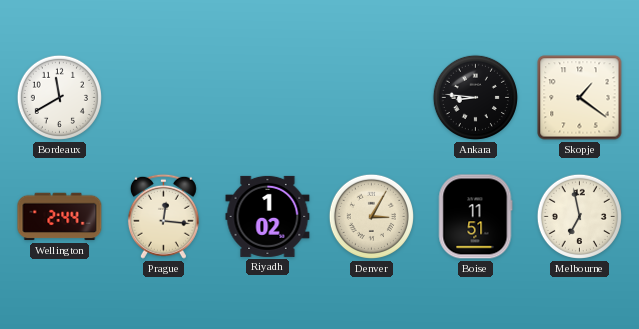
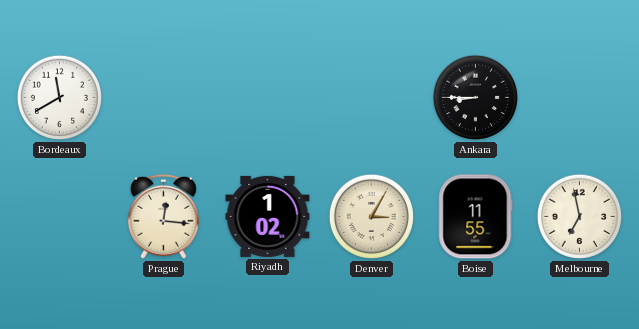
Ankara: 8:46 -> 8:45 (475, 97)
Skopje: 1:21 -> none (580, 98)
Wellington: 2:44 -> none (60, 217)
Boise: 11:51 -> 11:55 (475, 217)
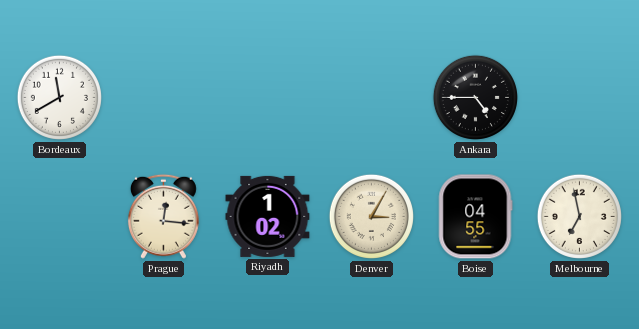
Ankara: 8:45 -> 4:45 (475, 97)
Boise: 11:55 -> 04:55 (475, 217)
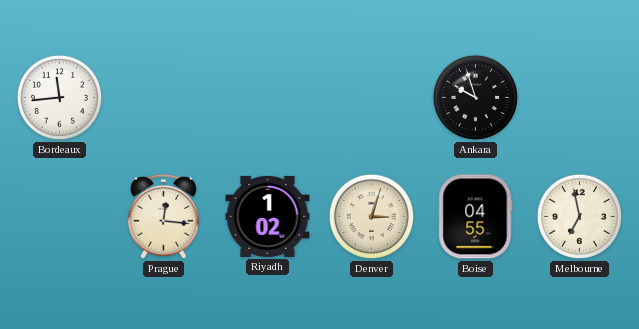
Bordeaux: 11:40 -> 11:44 (59, 97)
Ankara: 4:45 -> 9:57 (475, 97)
Denver: 3:05 -> 3:03 (371, 216)
